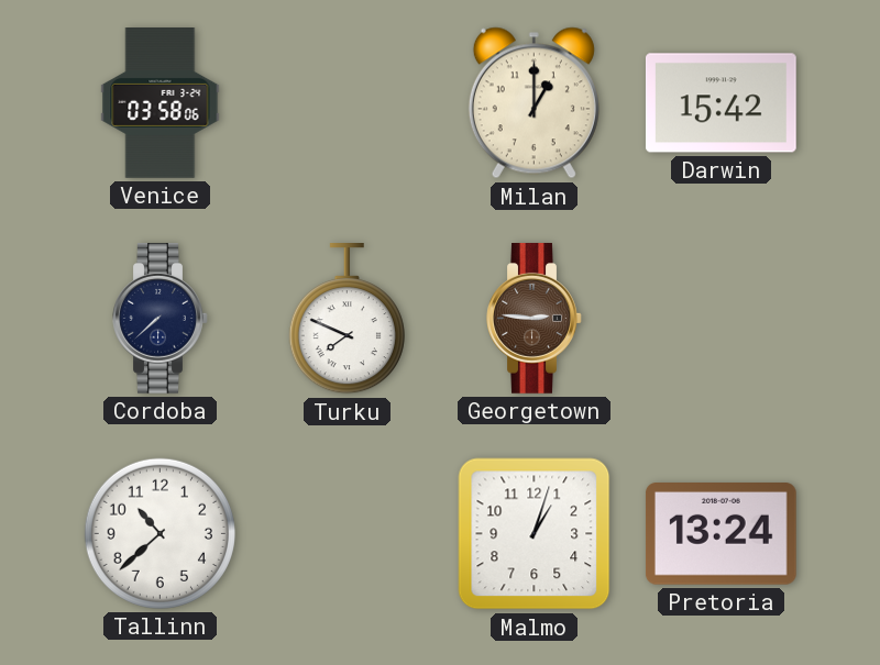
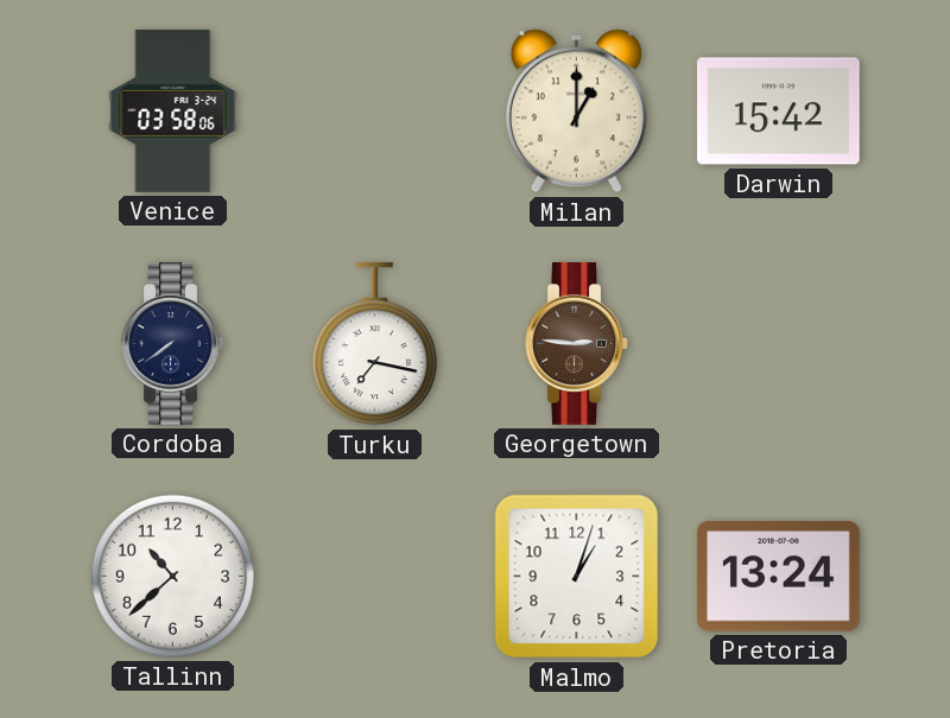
Cordoba: 7:38 -> 7:39 (173, 344)
Turku: 7:49 -> 7:17 (374, 344)
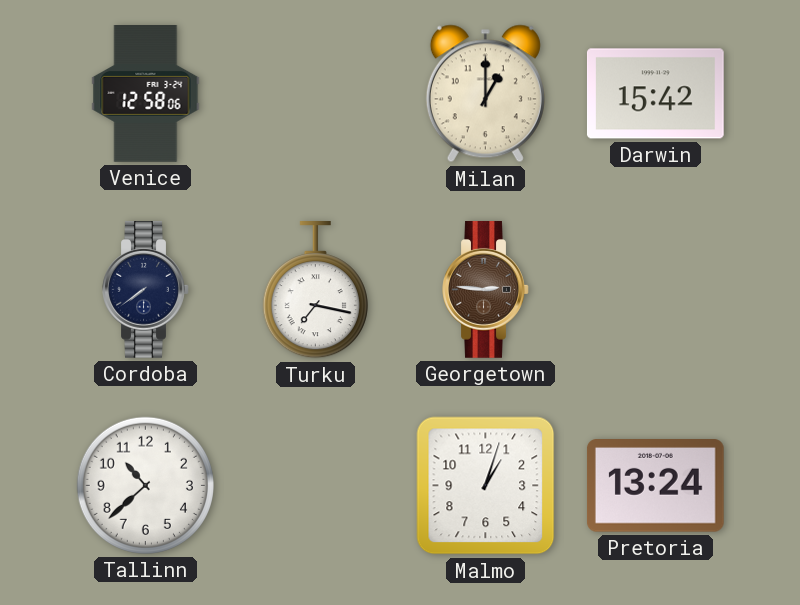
Venice: 03:58 -> 12:58 (146, 94)
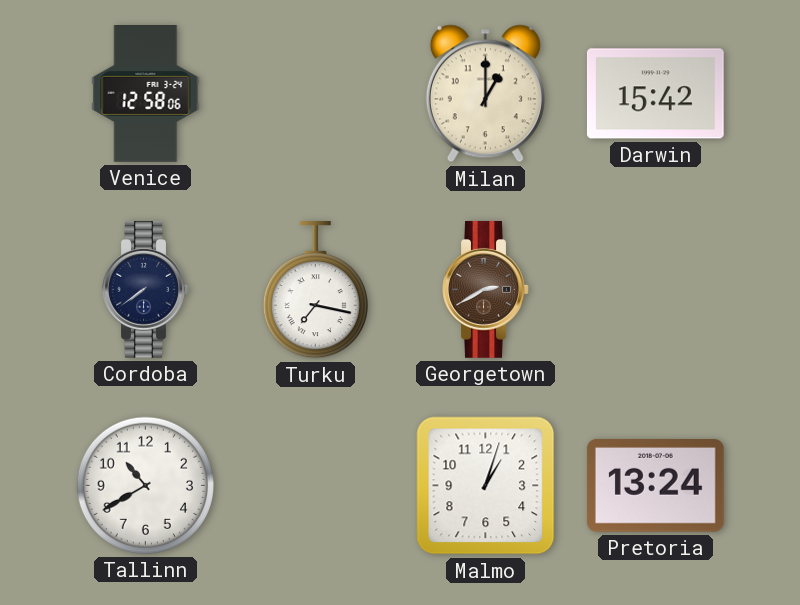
Georgetown: 2:46 -> 2:40 (486, 290)
Tallinn: 10:38 -> 10:40 (145, 485)
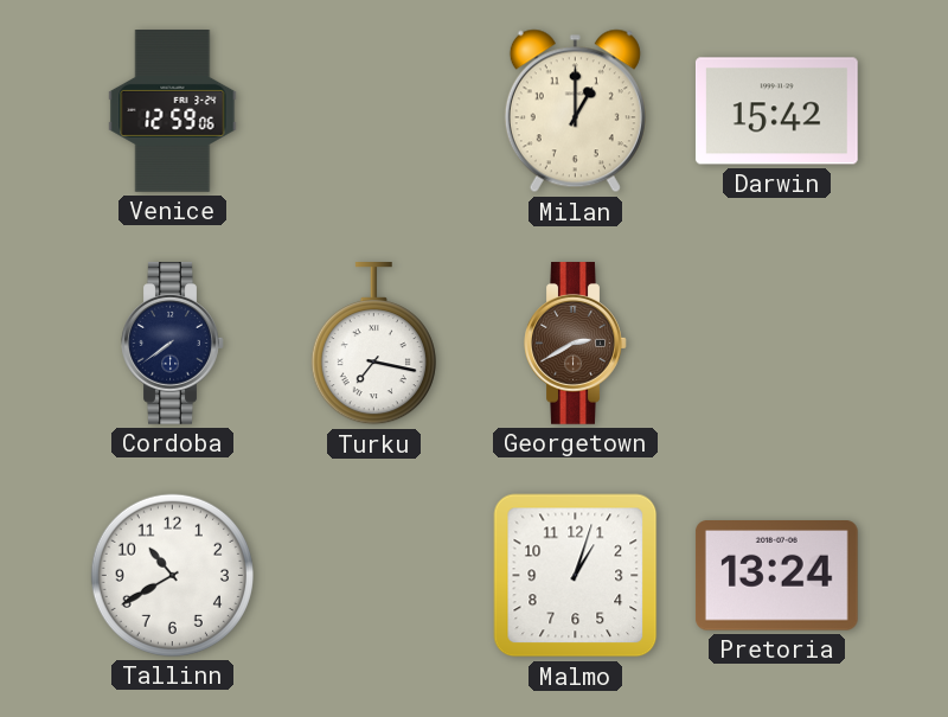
Venice: 12:58 -> 12:59 (173, 111)
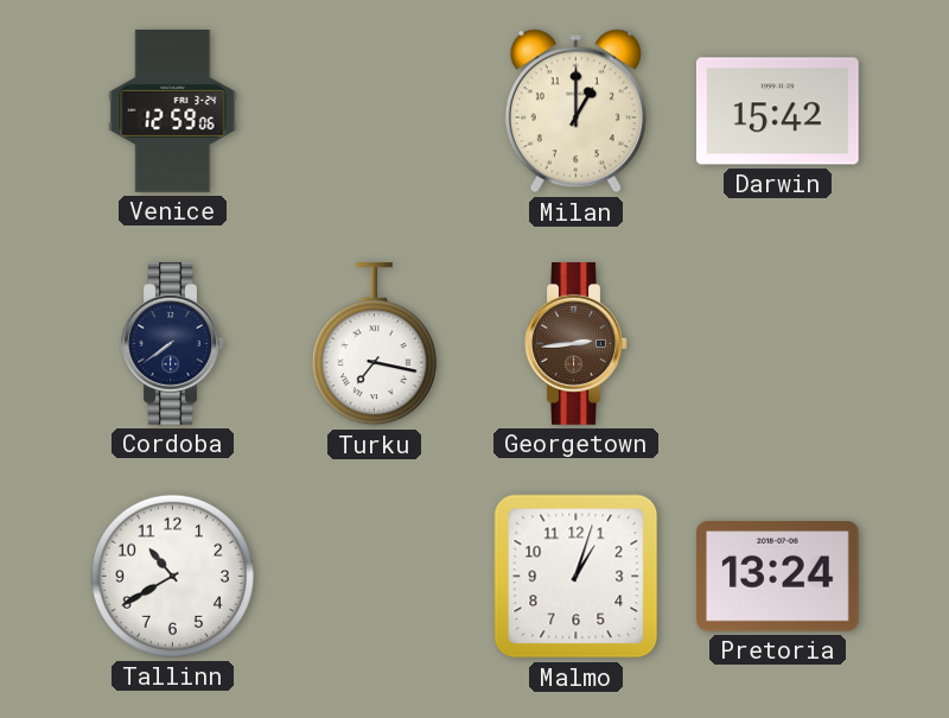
Georgetown: 2:40 -> 2:44 (577, 344)
